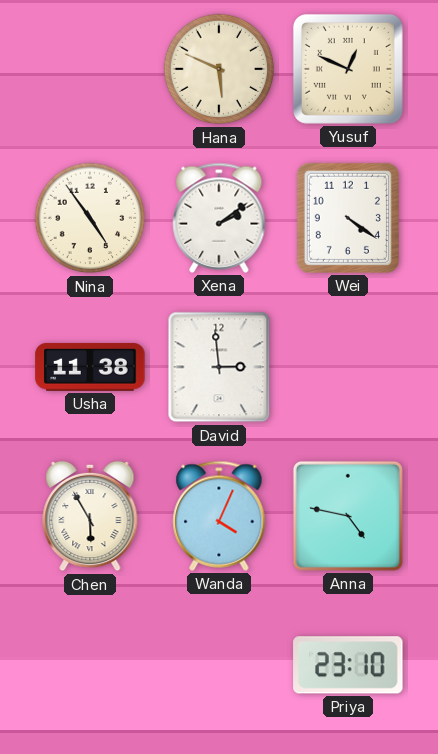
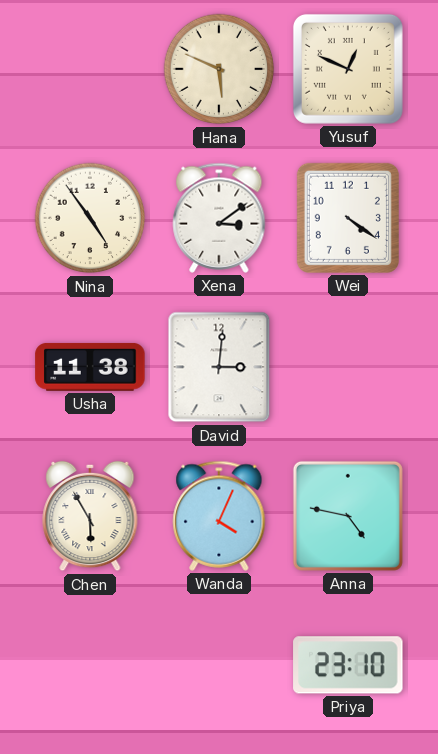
Xena: 2:09 -> 3:09 (219, 218)
David: 2:59 -> 3:01 (219, 367)
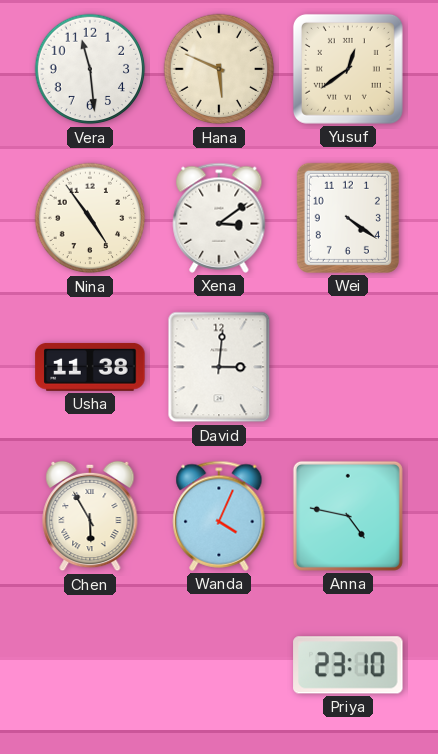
Vera: none -> 11:29 (90, 69)
Yusuf: 12:49 -> 12:39 (348, 69)
